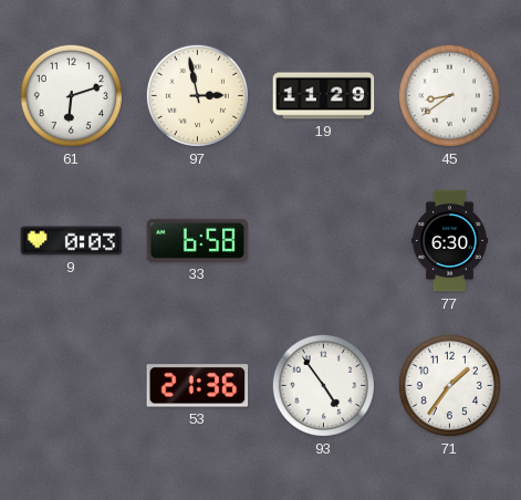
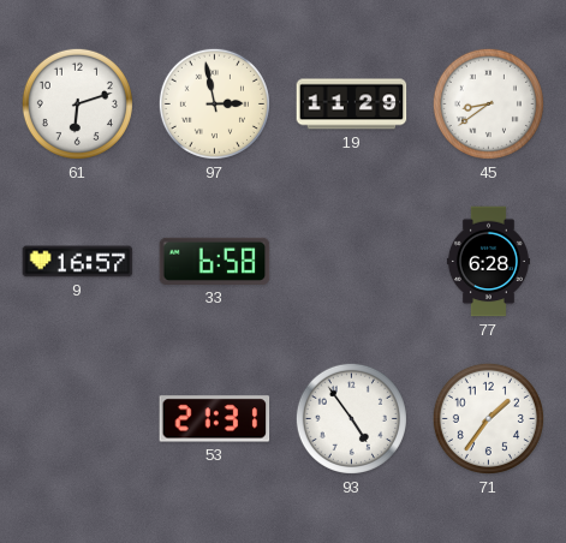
9: 0:03 -> 16:57 (78, 262)
77: 6:30 -> 6:28 (488, 262)
53: 21:36 -> 21:31 (215, 419)
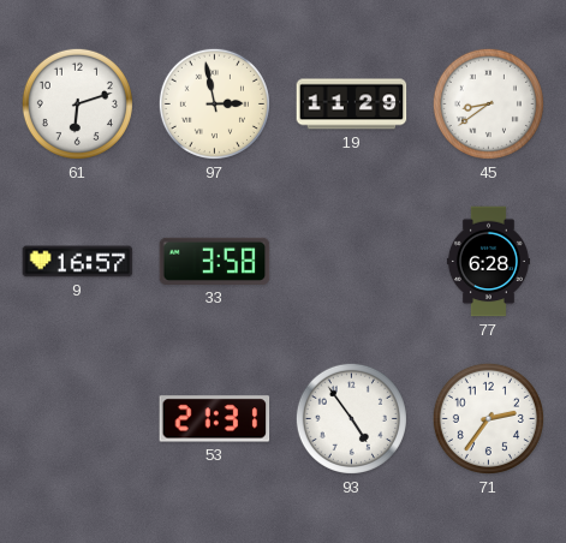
33: 6:58 -> 3:58 (215, 261)
71: 1:36 -> 2:36 (488, 418)
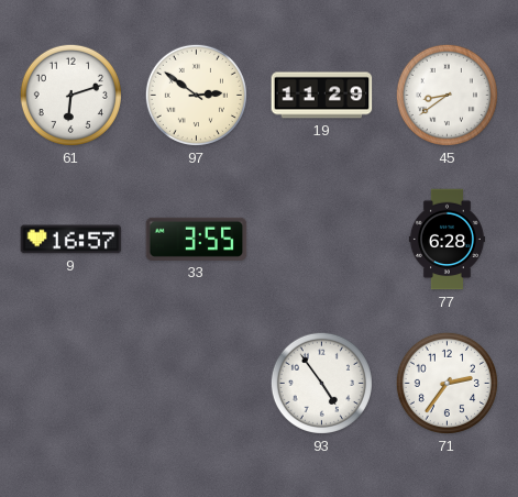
97: 2:58 -> 2:51 (196, 95)
33: 3:58 -> 3:55 (197, 239)
53: 21:31 -> none (215, 419)
